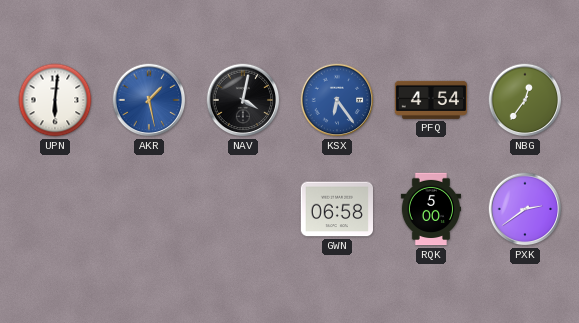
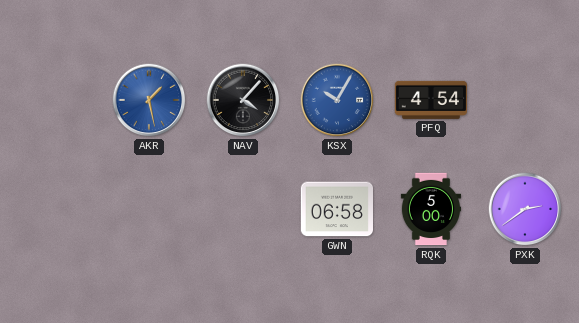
UPN: 6:01 -> none (55, 100)
NAV: 4:02 -> 4:07 (243, 100)
KSX: 6:24 -> 10:05 (337, 100)
NBG: 12:36 -> none (525, 100)
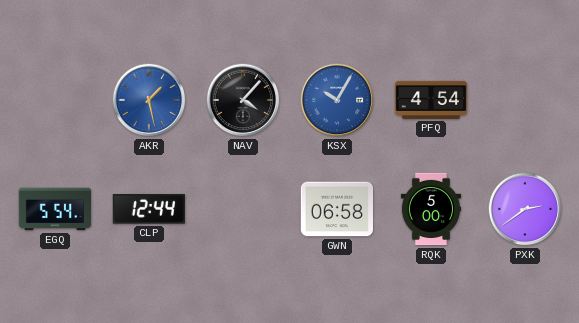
EGQ: none -> 5:54 (54, 209)
CLP: none -> 12:44 (149, 209)
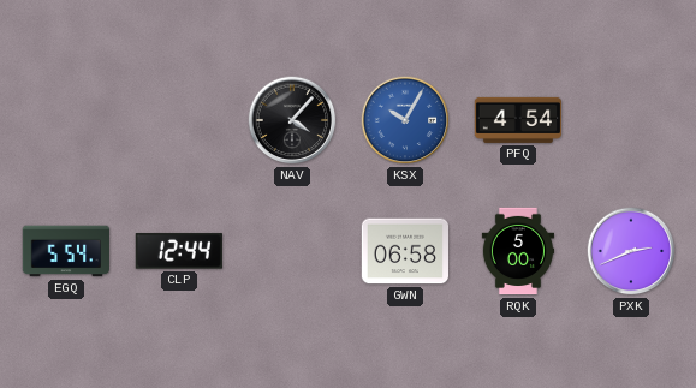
AKR: 1:28 -> none (149, 100)
PXK: 2:39 -> 2:41 (631, 251)
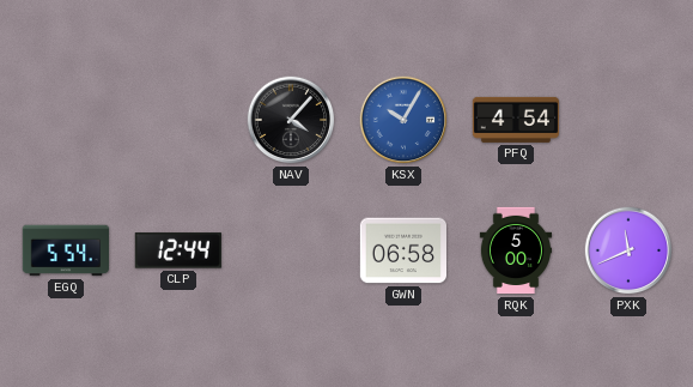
PXK: 2:41 -> 11:41 (628, 250)
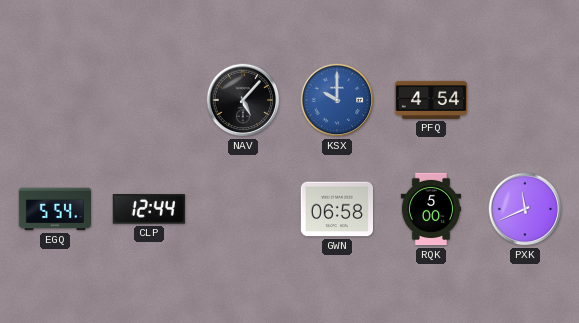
NAV: 4:07 -> 5:07 (243, 100)
KSX: 10:05 -> 10:00 (337, 100)
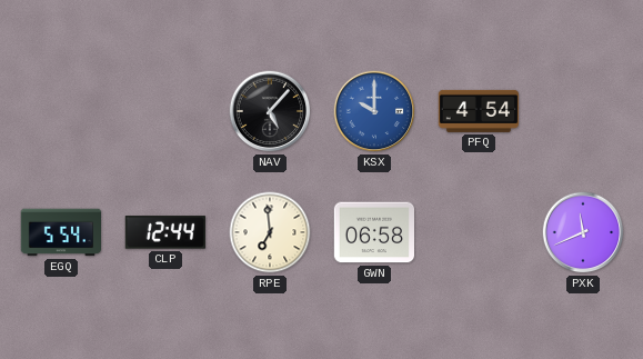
RPE: none -> 6:59 (270, 232)
RQK: 5:00 -> none (430, 209)
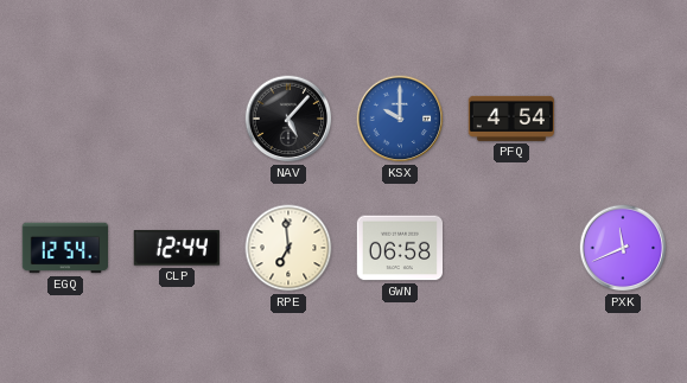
EGQ: 5:54 -> 12:54 (64, 248)
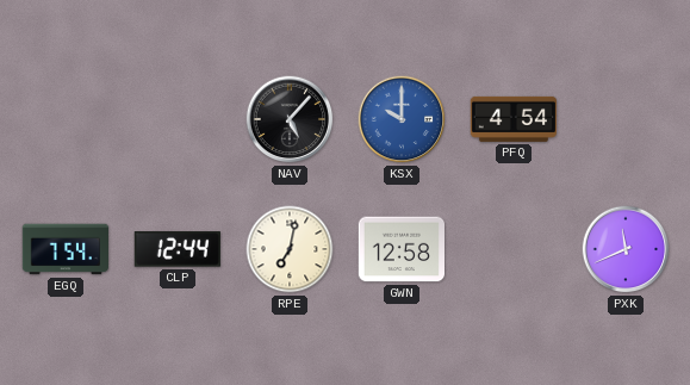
EGQ: 12:54 -> 7:54 (64, 249)
RPE: 6:59 -> 7:02 (290, 249)
GWN: 06:58 -> 12:58 (400, 249)
